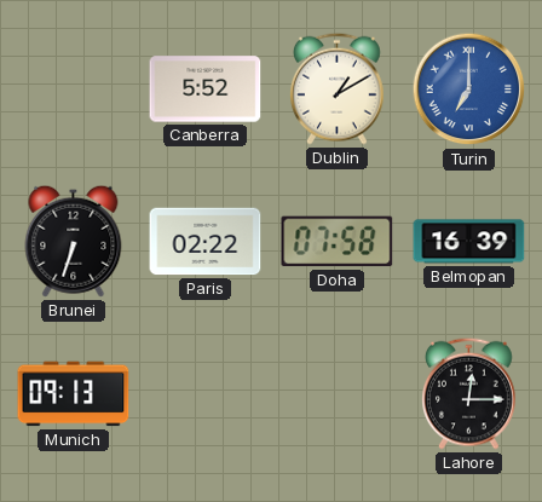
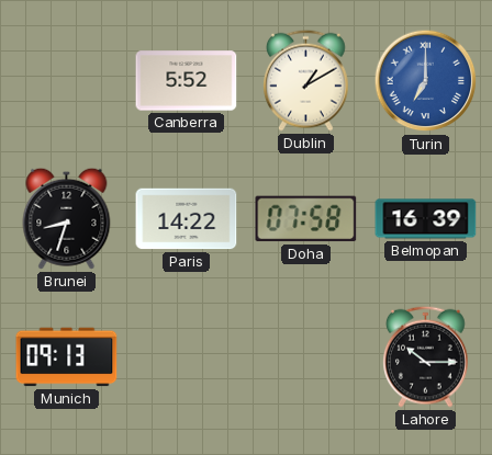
Brunei: 6:33 -> 8:33 (67, 218)
Paris: 02:22 -> 14:22 (187, 219)
Lahore: 12:15 -> 10:15 (426, 356)
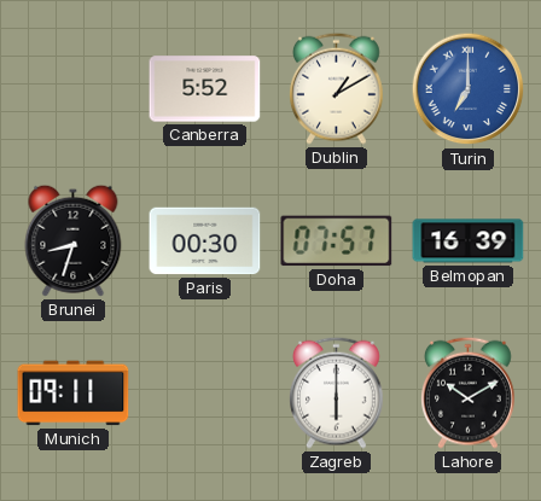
Paris: 14:22 -> 00:30 (205, 241)
Doha: 07:58 -> 07:57 (337, 241)
Munich: 09:13 -> 09:11 (74, 394)
Zagreb: none -> 6:00 (337, 392)
Lahore: 10:15 -> 10:10 (469, 392)
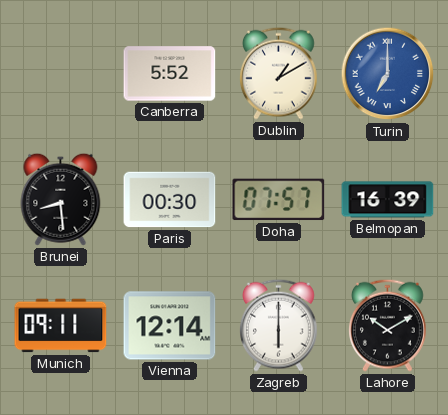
Brunei: 8:33 -> 8:29 (61, 199)
Vienna: none -> 12:14 (170, 326)
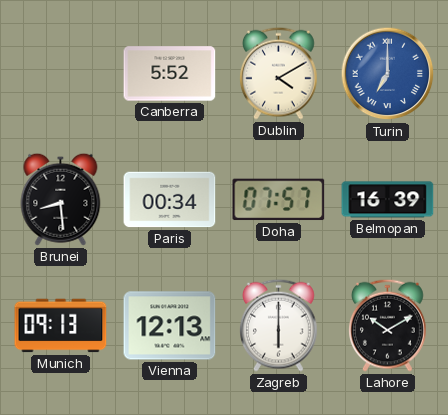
Dublin: 1:10 -> 4:10 (279, 73)
Paris: 00:30 -> 00:34 (170, 200)
Munich: 09:11 -> 09:13 (61, 326)
Vienna: 12:14 -> 12:13 (170, 326)
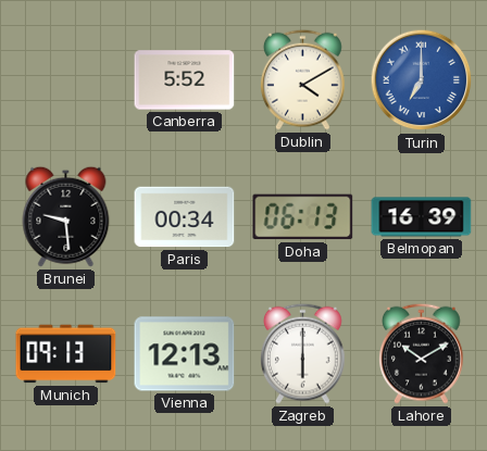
Brunei: 8:29 -> 9:29 (66, 216)
Doha: 07:57 -> 06:13 (303, 217)
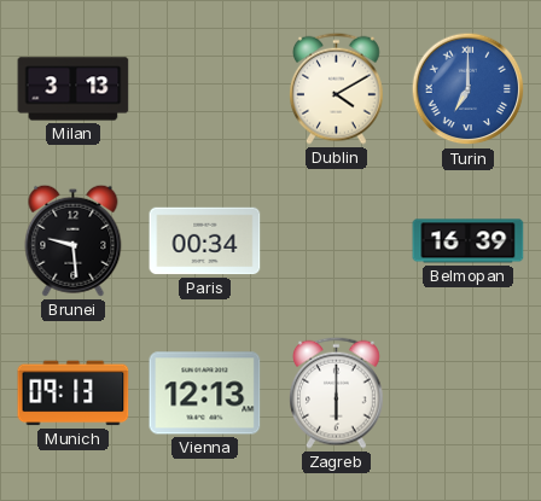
Milan: none -> 3:13 (74, 89)
Canberra: 5:52 -> none (185, 80)
Doha: 06:13 -> none (303, 217)
Lahore: 10:10 -> none (422, 353)
